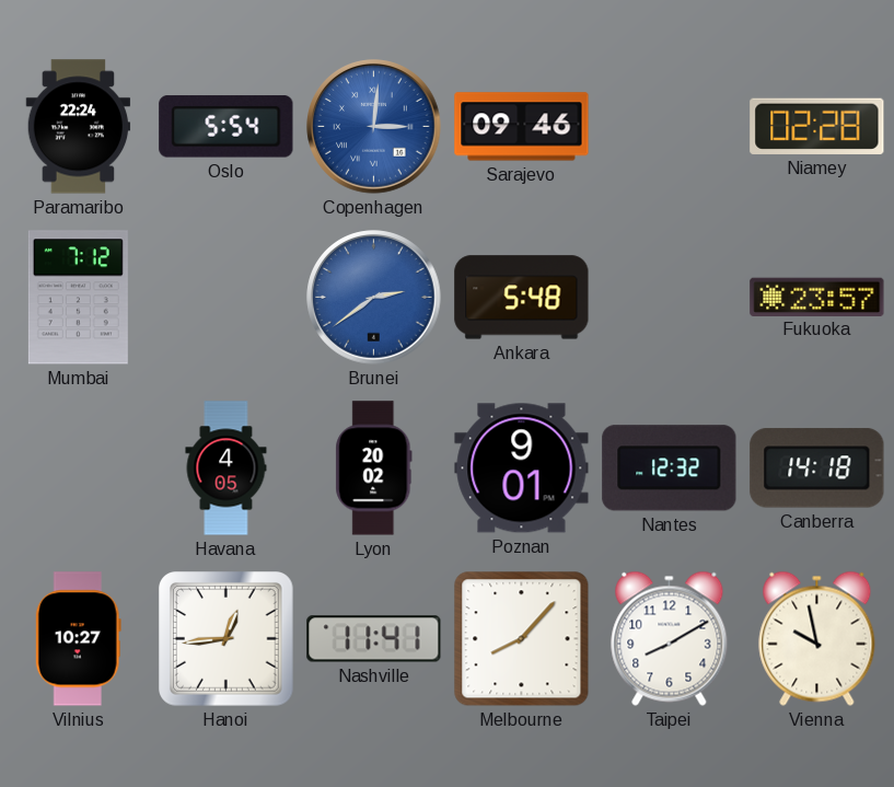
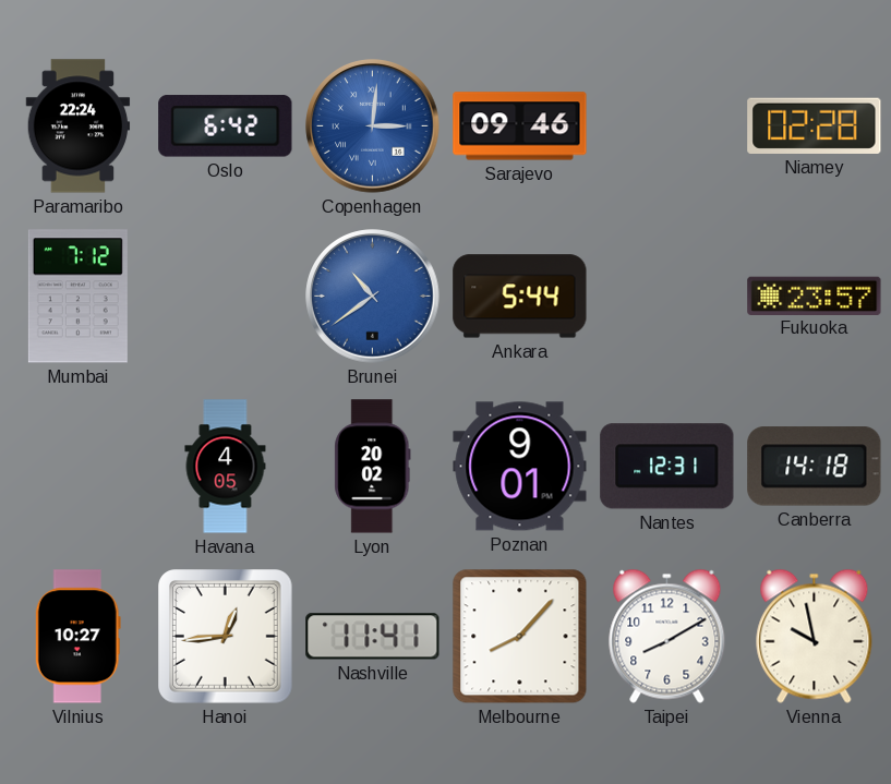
Oslo: 5:54 -> 6:42 (226, 126)
Brunei: 2:39 -> 10:39 (373, 297)
Ankara: 5:48 -> 5:44 (520, 297)
Nantes: 12:32 -> 12:31 (667, 467)
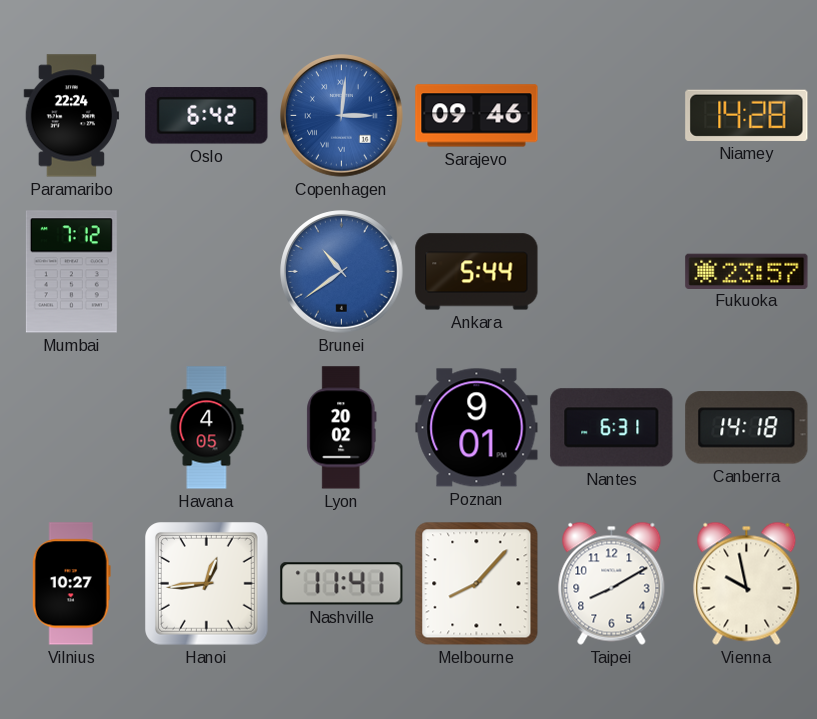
Niamey: 02:28 -> 14:28 (747, 115)
Nantes: 12:31 -> 6:31 (612, 428)
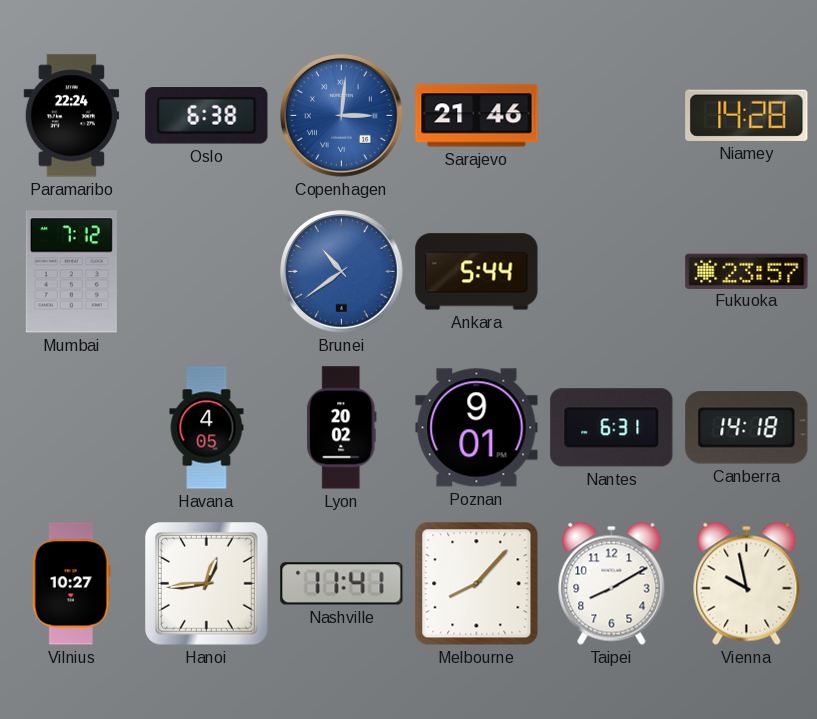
Oslo: 6:42 -> 6:38 (207, 116)
Sarajevo: 09:46 -> 21:46 (477, 116)
